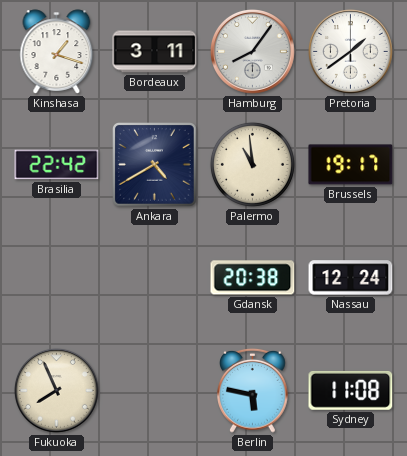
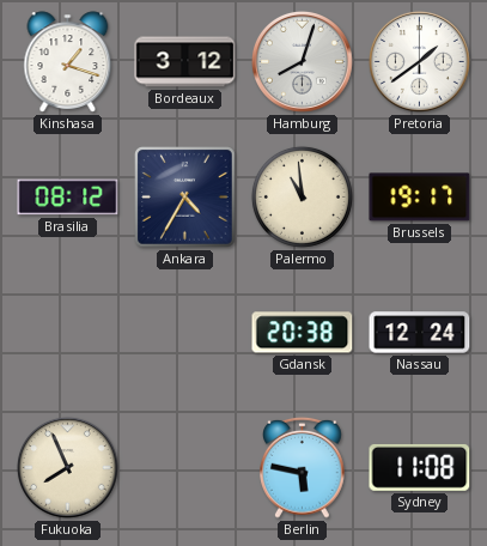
Bordeaux: 3:11 -> 3:12 (185, 62)
Hamburg: 8:06 -> 8:03 (302, 61)
Brasilia: 22:42 -> 08:12 (68, 198)
Ankara: 4:40 -> 4:35 (185, 198)
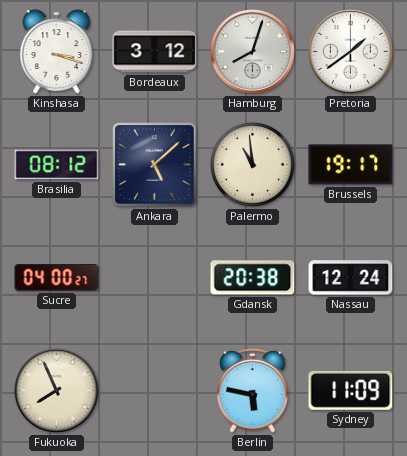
Kinshasa: 1:18 -> 3:18 (57, 52)
Ankara: 4:35 -> 5:08 (155, 165)
Sucre: none -> 04:00 (57, 278)
Sydney: 11:08 -> 11:09 (351, 390)
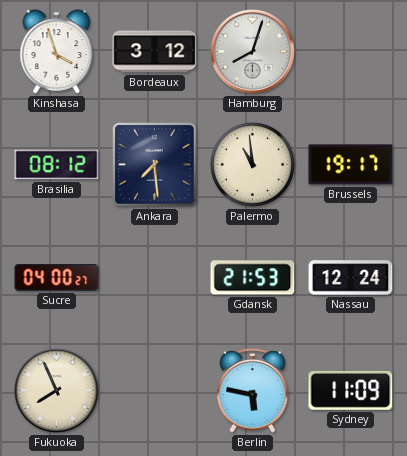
Kinshasa: 3:18 -> 3:57 (57, 52)
Pretoria: 1:39 -> none (350, 51)
Ankara: 5:08 -> 7:29 (155, 165)
Gdansk: 20:38 -> 21:53 (253, 278)
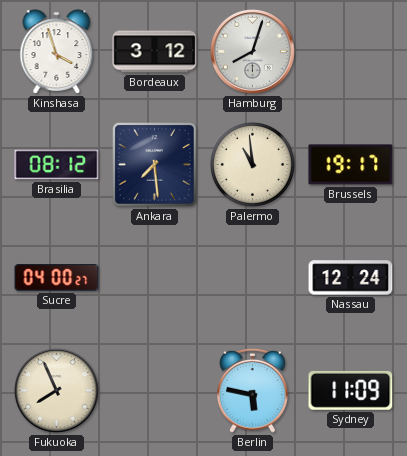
Gdansk: 21:53 -> none (253, 278)
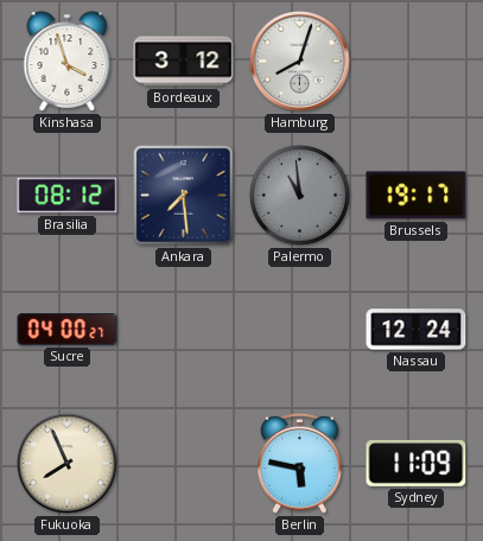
Palermo dial: cream -> grey (299, 195)
